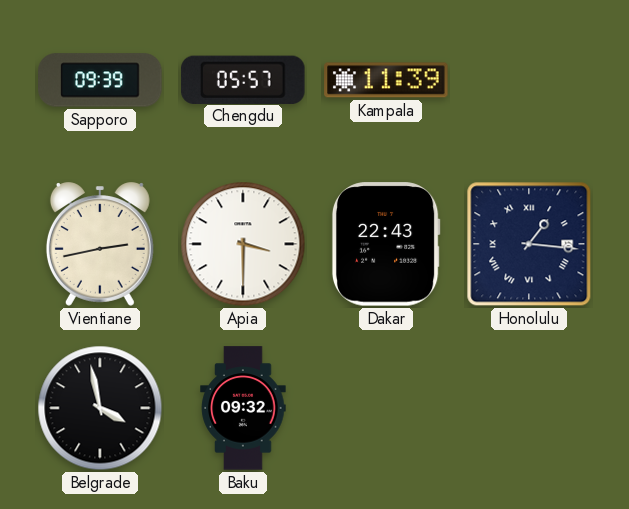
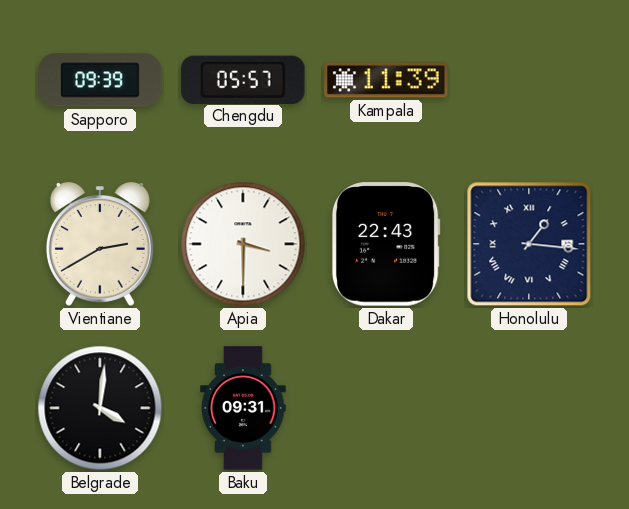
Vientiane: 2:43 -> 2:40 (100, 244)
Belgrade: 3:58 -> 4:01 (100, 408)
Baku: 09:32 -> 09:31 (243, 408)
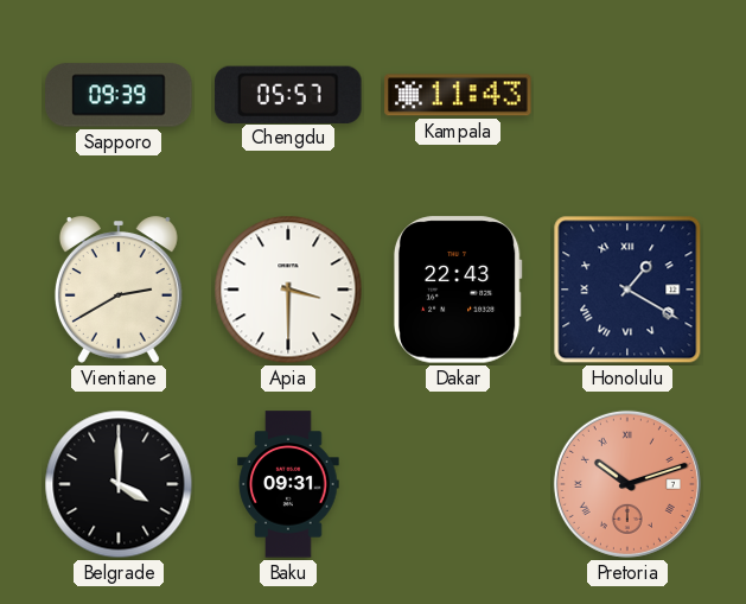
Kampala: 11:39 -> 11:43 (458, 95)
Honolulu: 1:16 -> 1:20 (627, 290)
Belgrade: 4:01 -> 4:00 (119, 484)
Pretoria: none -> 10:12 (627, 484)
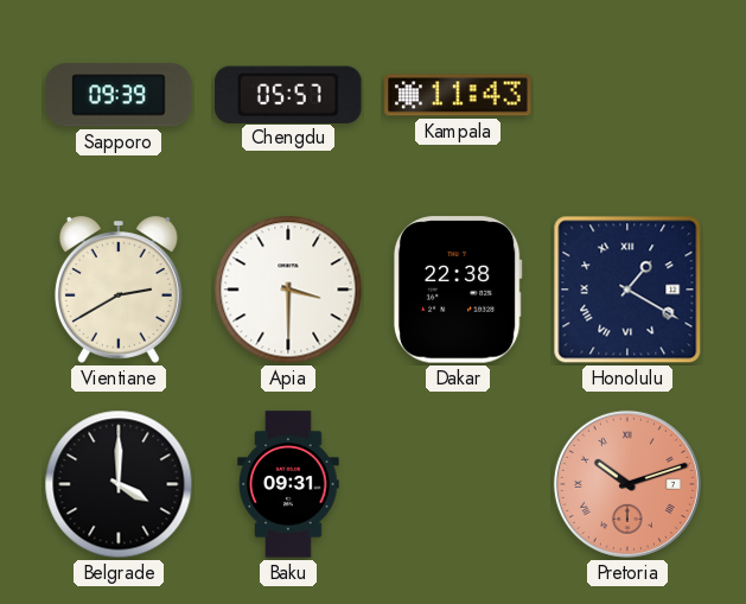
Dakar: 22:43 -> 22:38 (458, 290)
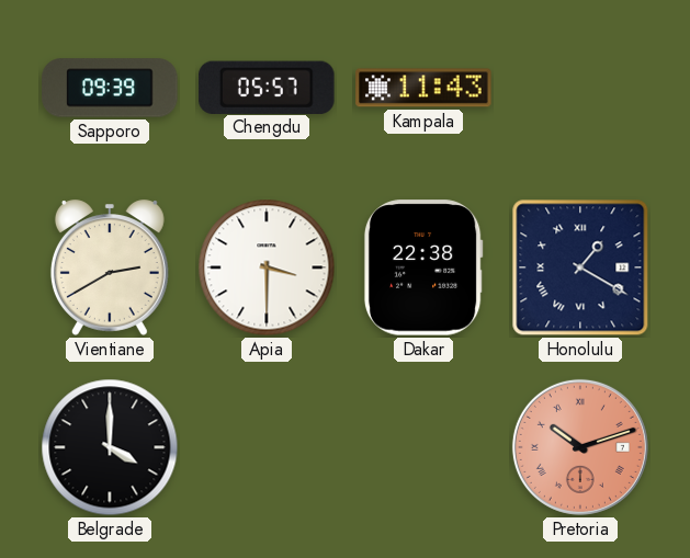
Baku: 09:31 -> none (288, 484)
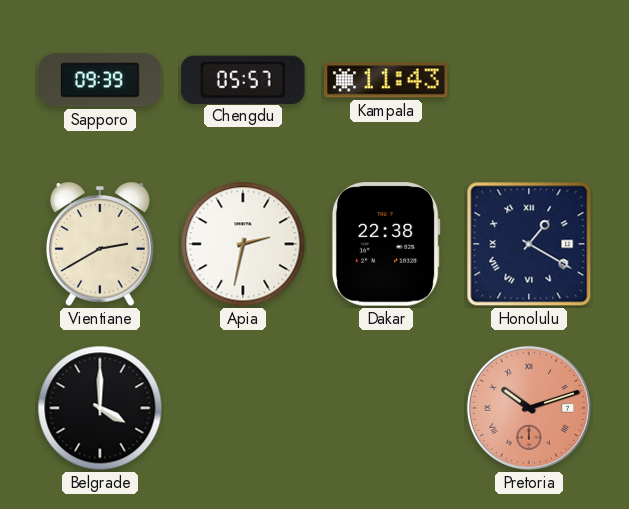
Apia: 3:30 -> 2:32 (243, 244)
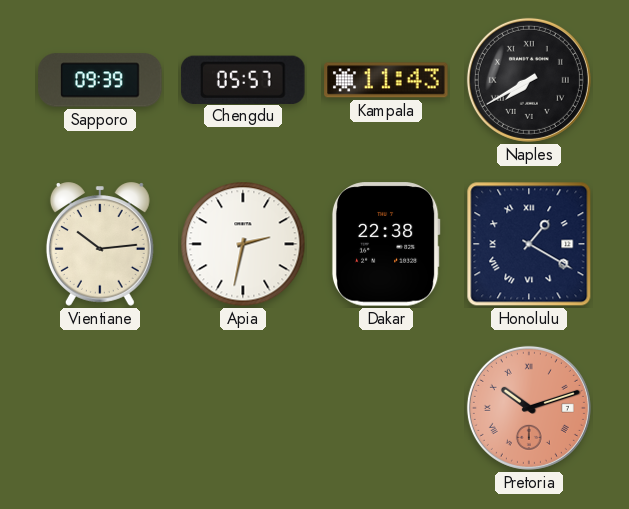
Naples: none -> 7:40 (529, 80)
Vientiane: 2:40 -> 10:14 (100, 244)
Belgrade: 4:00 -> none (100, 408)
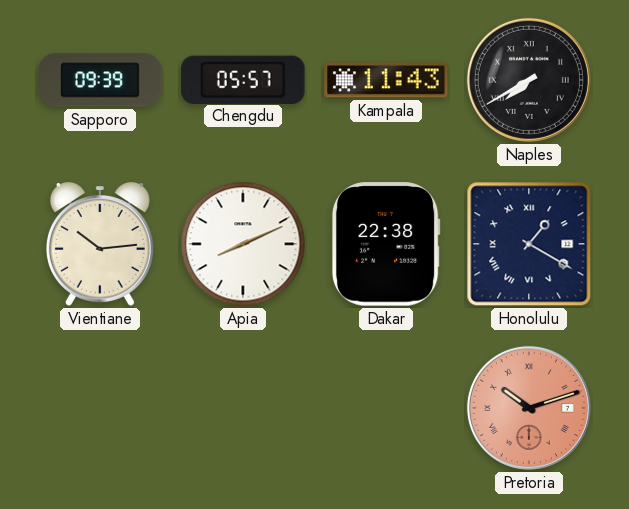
Apia: 2:32 -> 8:11 (243, 244)
